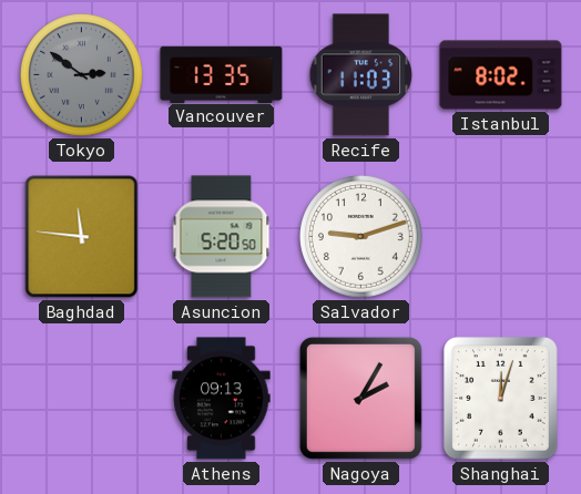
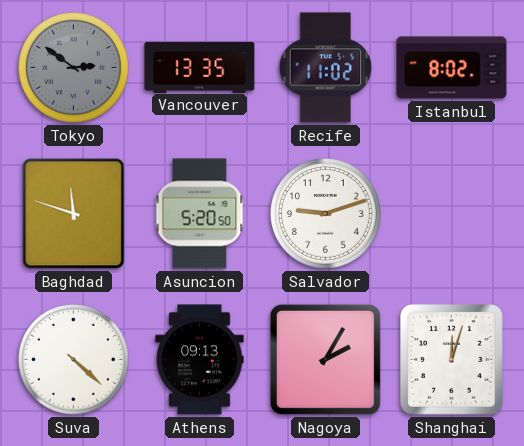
Recife: 11:03 -> 11:02 (326, 68)
Baghdad: 11:46 -> 11:48 (74, 214)
Suva: none -> 4:22 (74, 360)
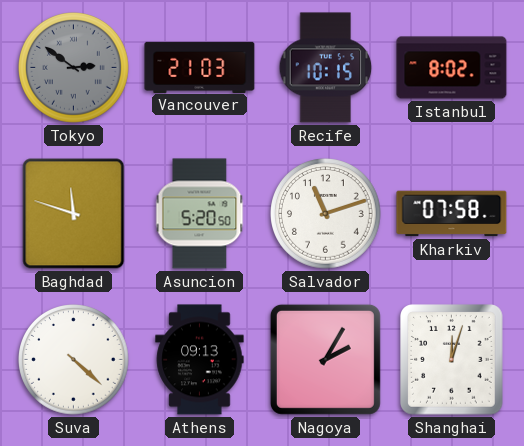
Vancouver: 13:35 -> 21:03 (200, 67)
Recife: 11:02 -> 10:15 (326, 68)
Salvador: 9:12 -> 11:12 (326, 214)
Kharkiv: none -> 07:58 (452, 214)
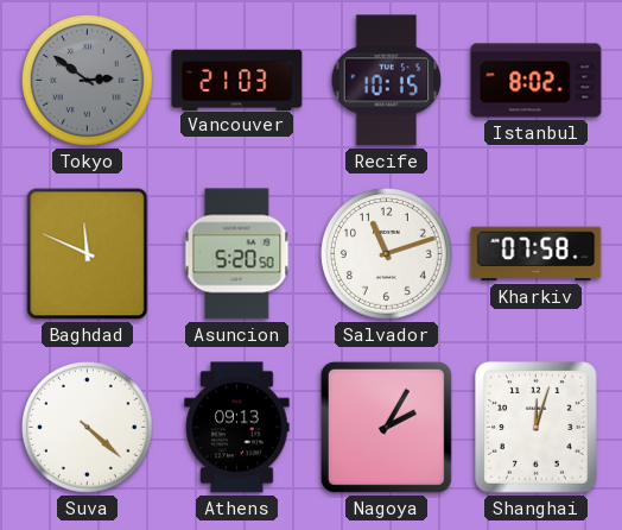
Baghdad: 11:48 -> 11:49 (88, 254)
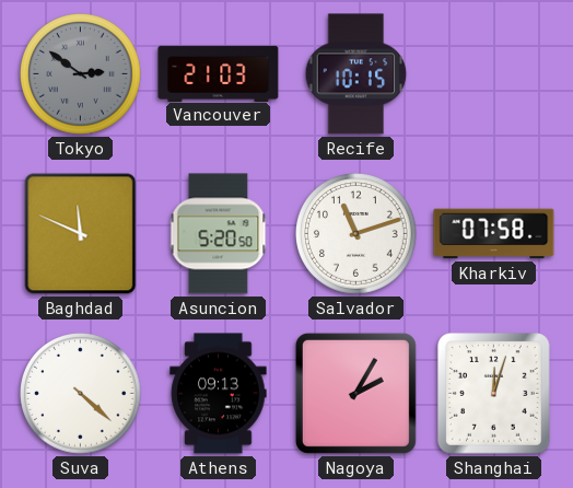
Istanbul: 8:02 -> none (537, 81)
